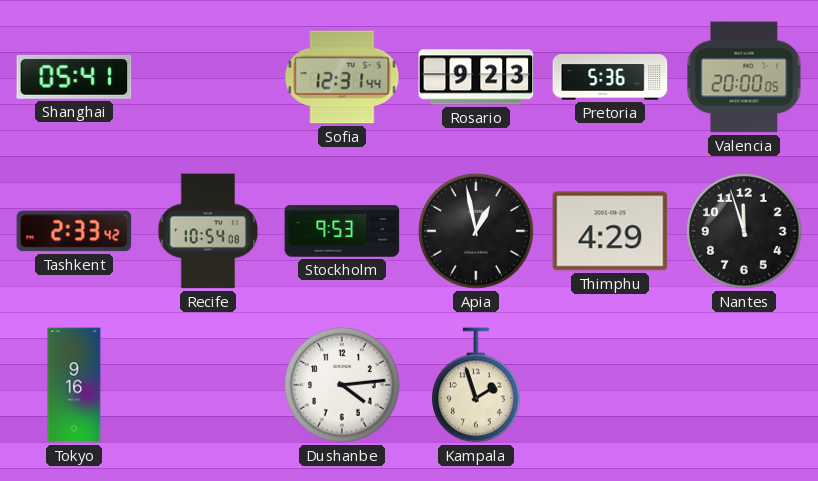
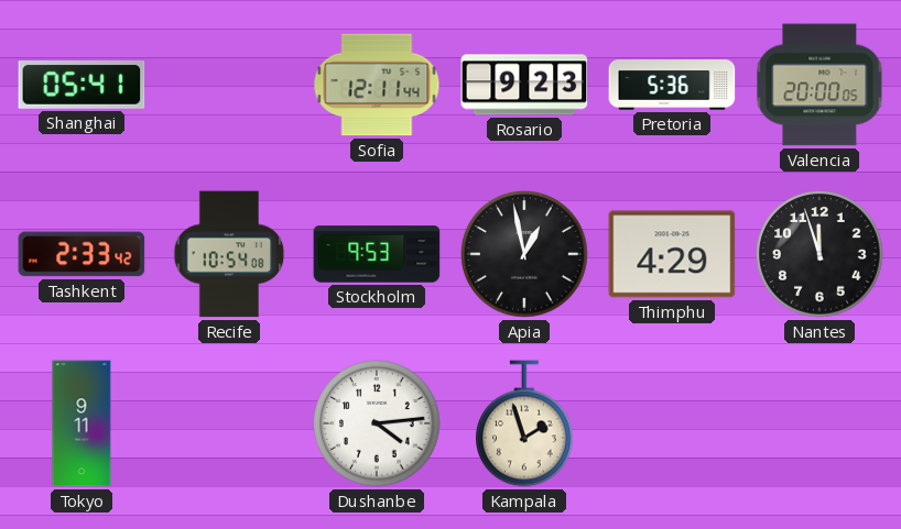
Sofia: 12:31 -> 12:11 (377, 85)
Tokyo: 9:16 -> 9:11 (82, 423)
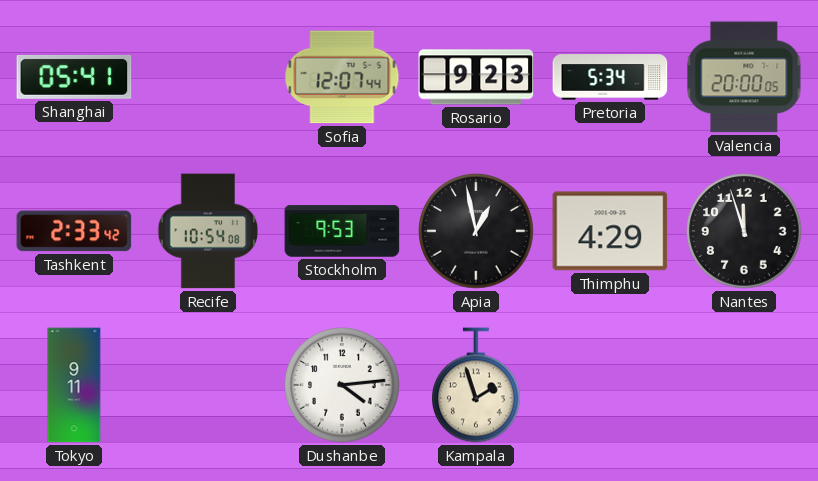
Sofia: 12:11 -> 12:07 (342, 77)
Pretoria: 5:36 -> 5:34 (610, 77)
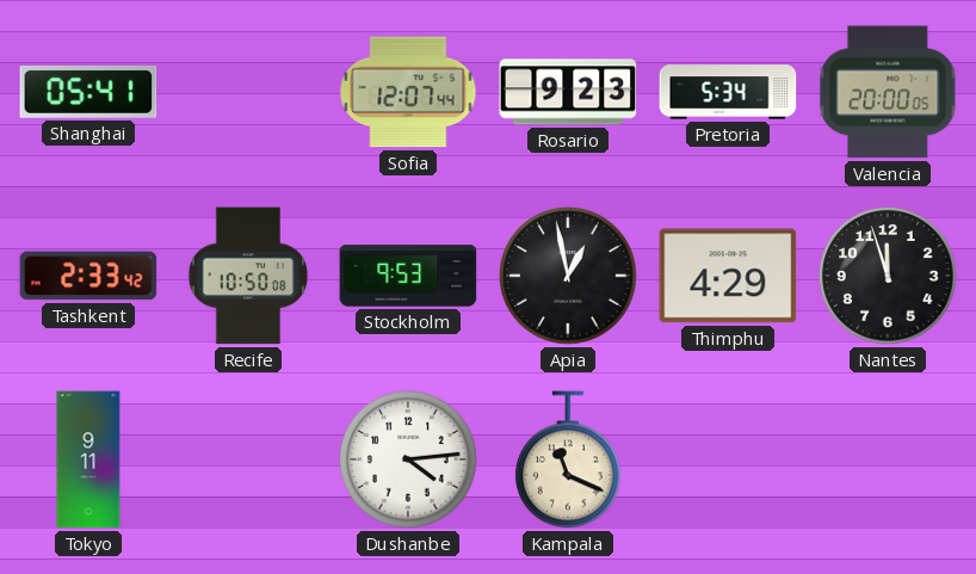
Recife: 10:54 -> 10:50 (248, 276)
Kampala: 1:57 -> 11:19 (569, 459)
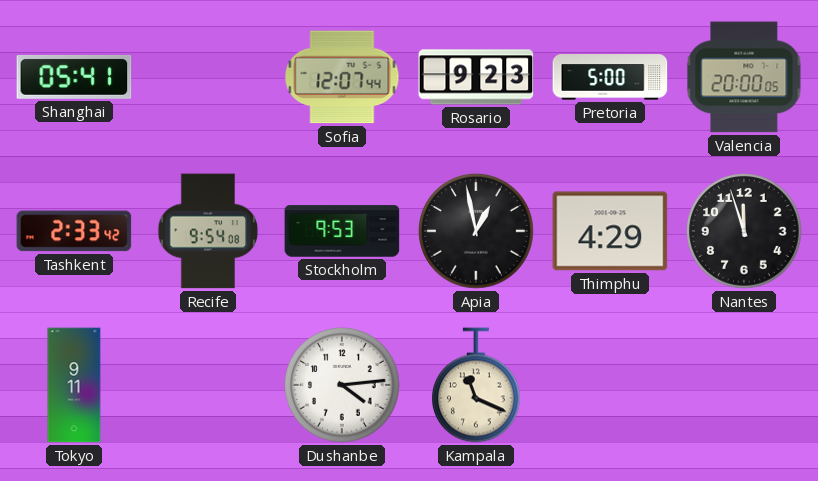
Pretoria: 5:34 -> 5:00 (610, 77)
Recife: 10:50 -> 9:54 (208, 231)
